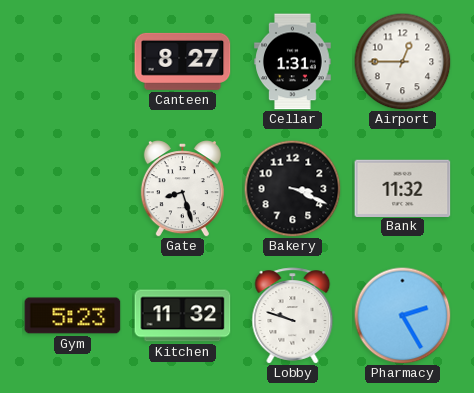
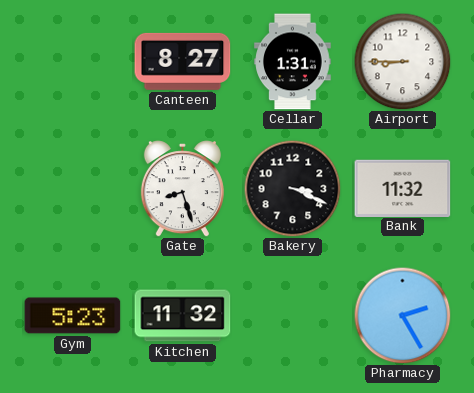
Airport: 12:45 -> 8:45 (402, 61)
Lobby: 9:48 -> none (293, 316)
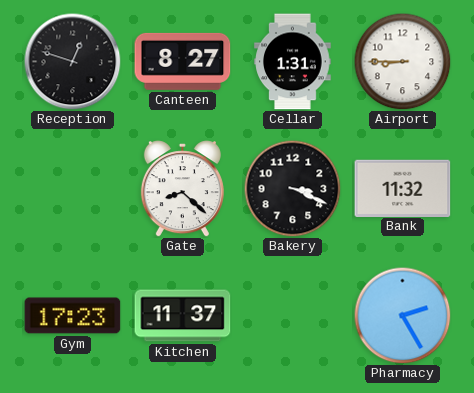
Reception: none -> 12:48 (73, 62)
Gate: 8:27 -> 8:22 (182, 189)
Gym: 5:23 -> 17:23 (73, 316)
Kitchen: 11:32 -> 11:37 (183, 316)
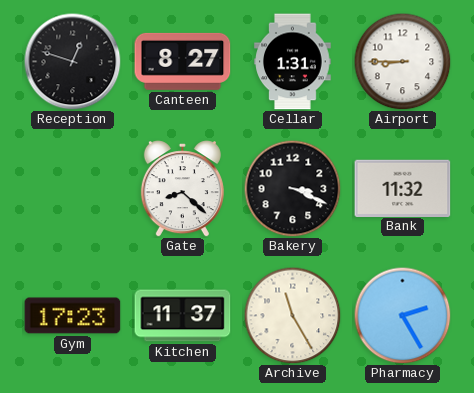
Archive: none -> 11:25 (292, 315)
